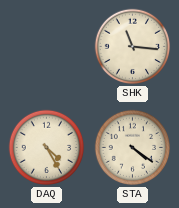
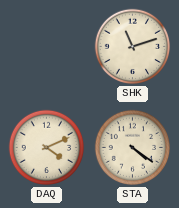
SHK: 11:16 -> 11:12 (133, 47)
DAQ: 4:25 -> 4:11 (47, 148)
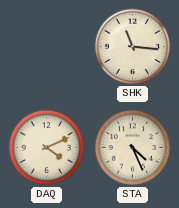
SHK: 11:12 -> 11:16 (133, 47)
STA: 4:21 -> 4:26 (133, 148)
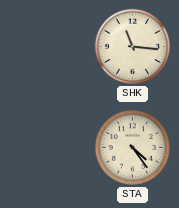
DAQ: 4:11 -> none (47, 148)
STA: 4:26 -> 4:24 (133, 148)
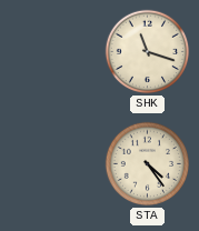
SHK: 11:16 -> 11:18 (148, 52)
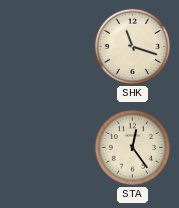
STA: 4:24 -> 12:24 (133, 148)
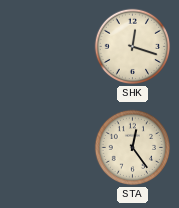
SHK: 11:18 -> 12:18 (133, 47)
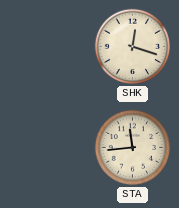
STA: 12:24 -> 11:44 (133, 148)
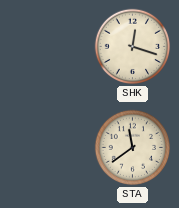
STA: 11:44 -> 11:39 (133, 148)
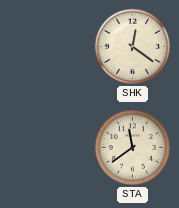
SHK: 12:18 -> 12:21 (133, 47)
